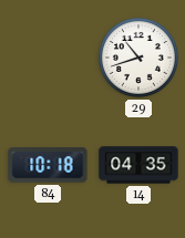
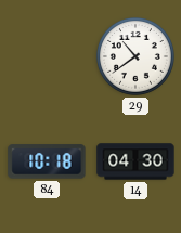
29: 10:42 -> 10:39 (135, 56)
14: 04:35 -> 04:30 (135, 161)
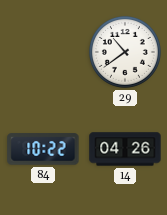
84: 10:18 -> 10:22 (43, 149)
14: 04:30 -> 04:26 (125, 149)
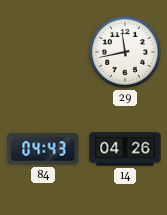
29: 10:39 -> 11:43 (125, 52)
84: 10:22 -> 04:43 (43, 149)
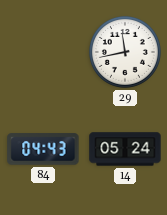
14: 04:26 -> 05:24 (125, 149)
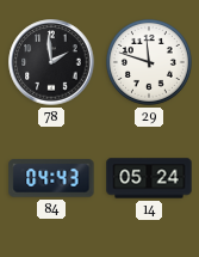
78: none -> 1:59 (51, 62)
29: 11:43 -> 11:48 (149, 62)
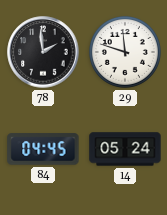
84: 04:43 -> 04:45 (43, 149)
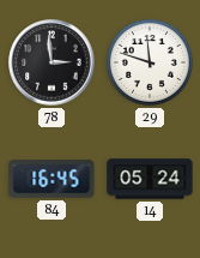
78: 1:59 -> 2:59 (51, 62)
84: 04:45 -> 16:45 (51, 179)
